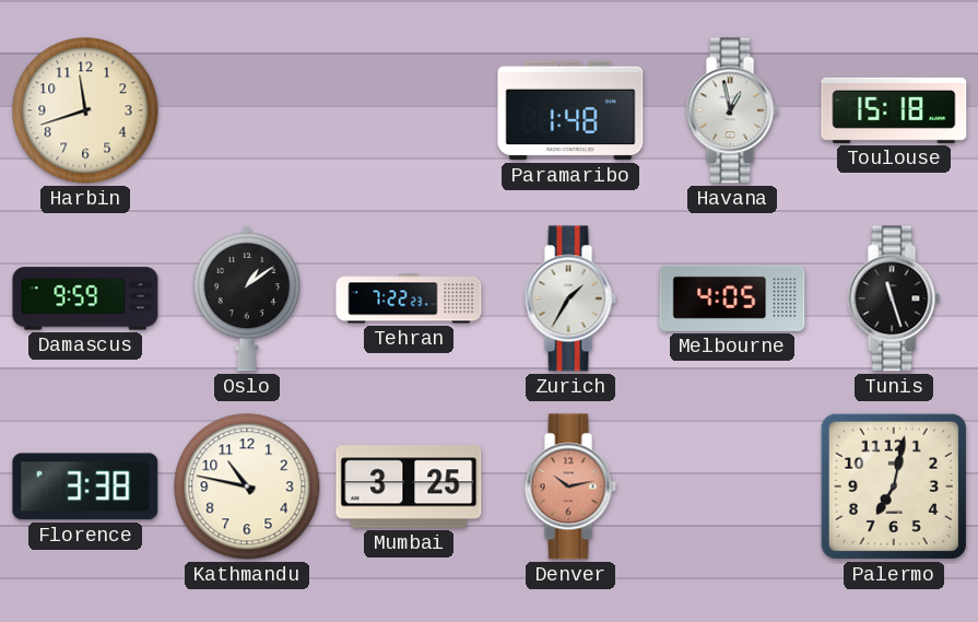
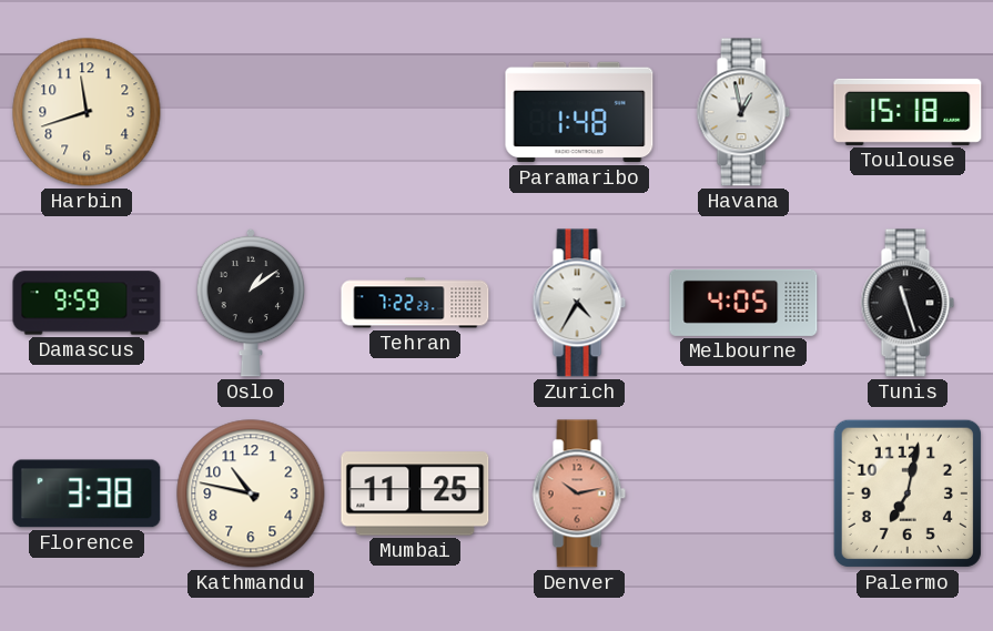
Zurich: 1:35 -> 4:35 (579, 303)
Mumbai: 3:25 -> 11:25 (415, 493)
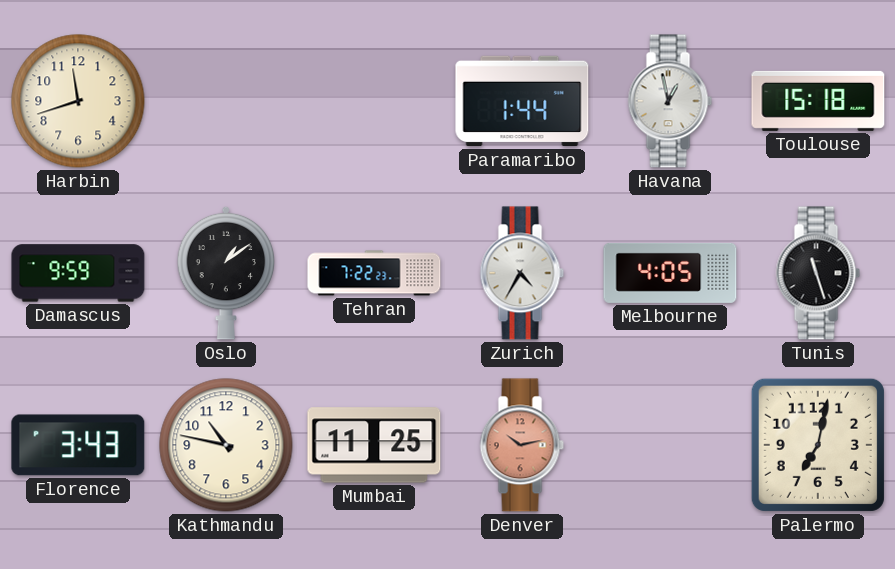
Paramaribo: 1:48 -> 1:44 (522, 101)
Florence: 3:38 -> 3:43 (78, 445)
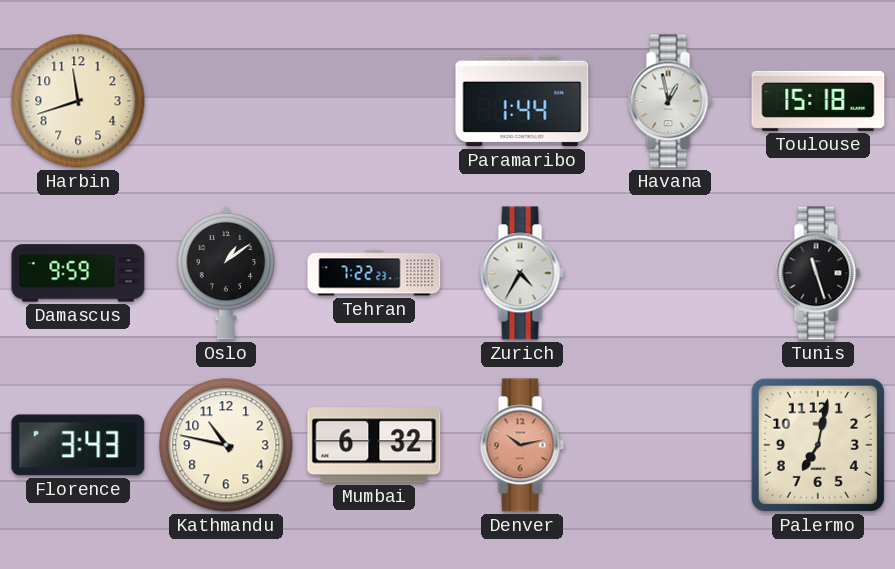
Melbourne: 4:05 -> none (670, 273)
Mumbai: 11:25 -> 6:32 (374, 445)
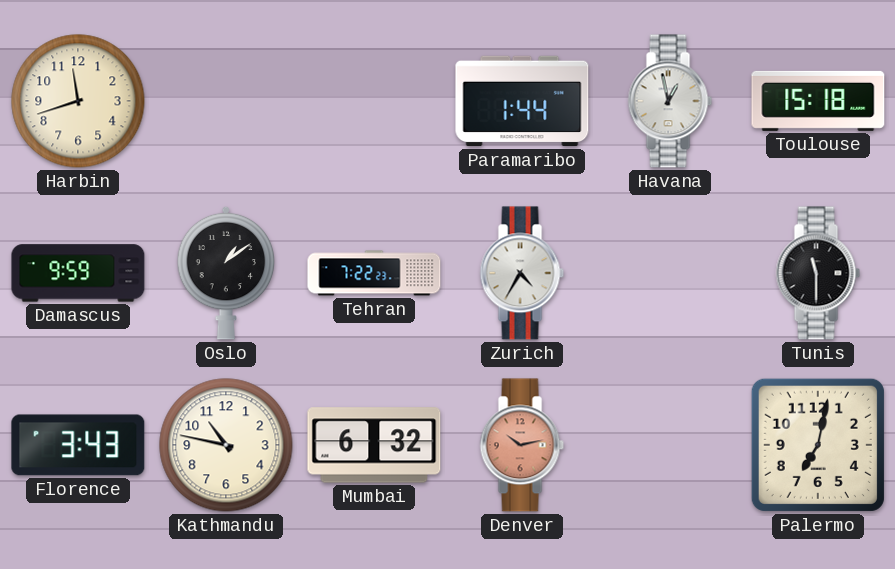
Tunis: 11:27 -> 11:30 (818, 273)
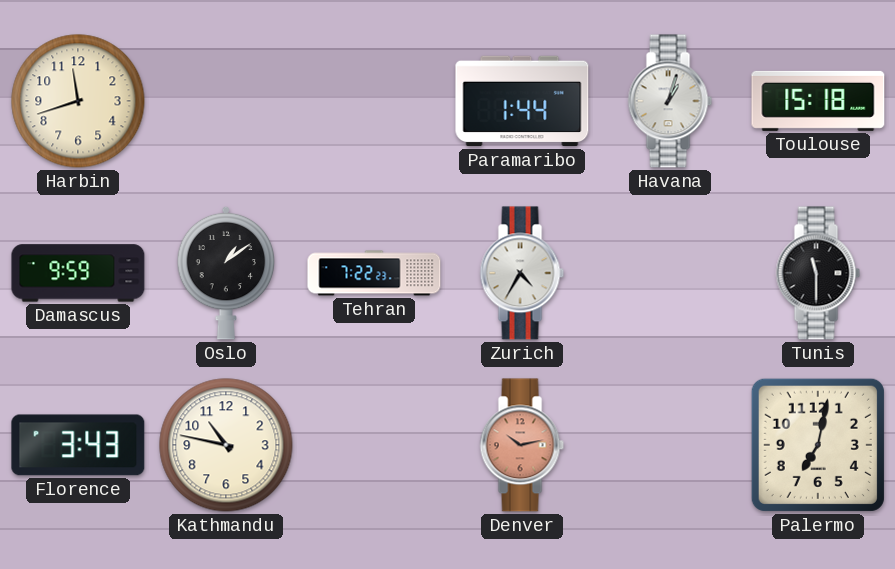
Havana: 12:58 -> 1:03 (670, 101)
Mumbai: 6:32 -> none (374, 445)
